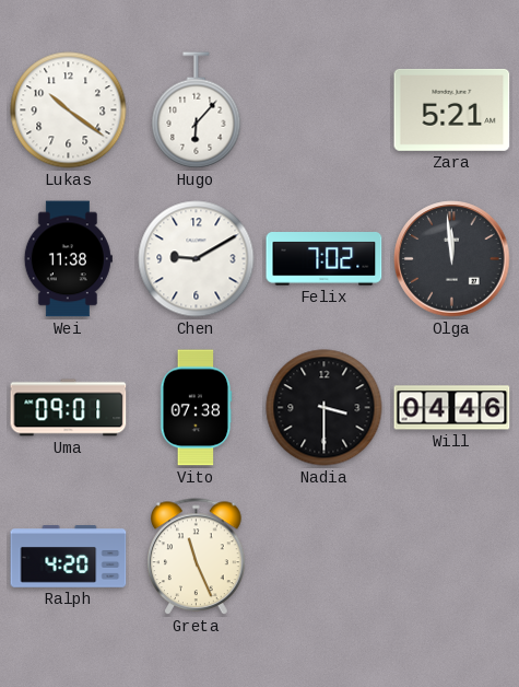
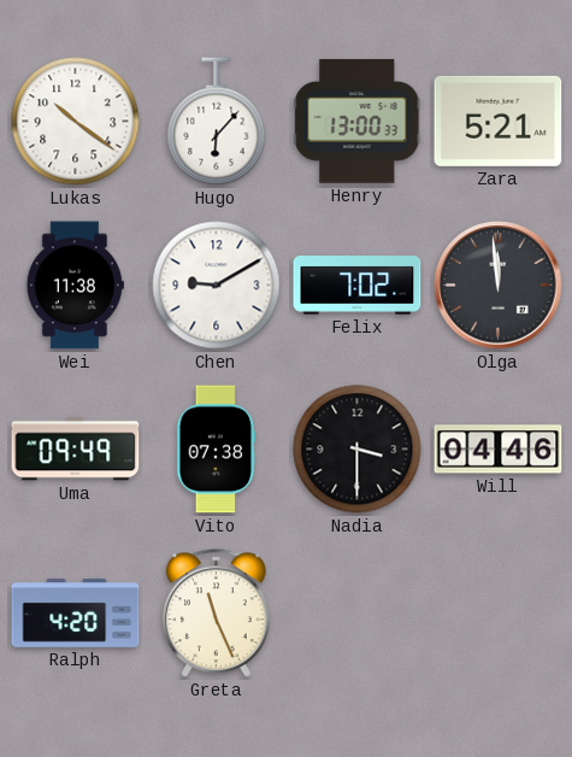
Henry: none -> 13:00 (358, 122)
Uma: 09:01 -> 09:49 (76, 450)
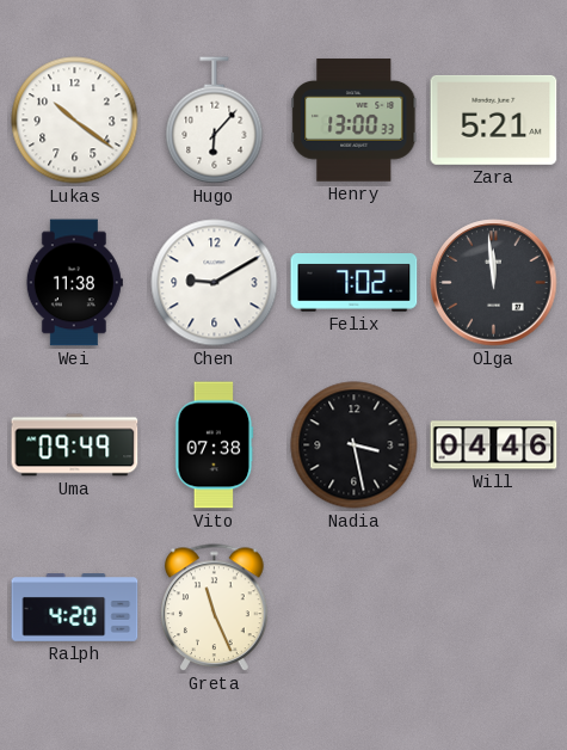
Nadia: 3:30 -> 3:28 (355, 445)
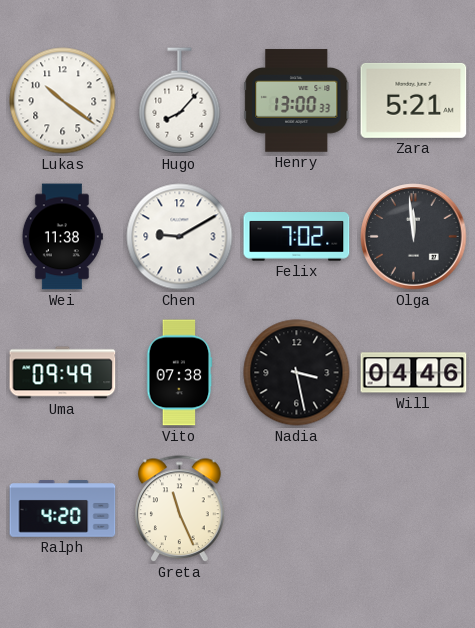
Hugo: 6:07 -> 8:07 (180, 101)
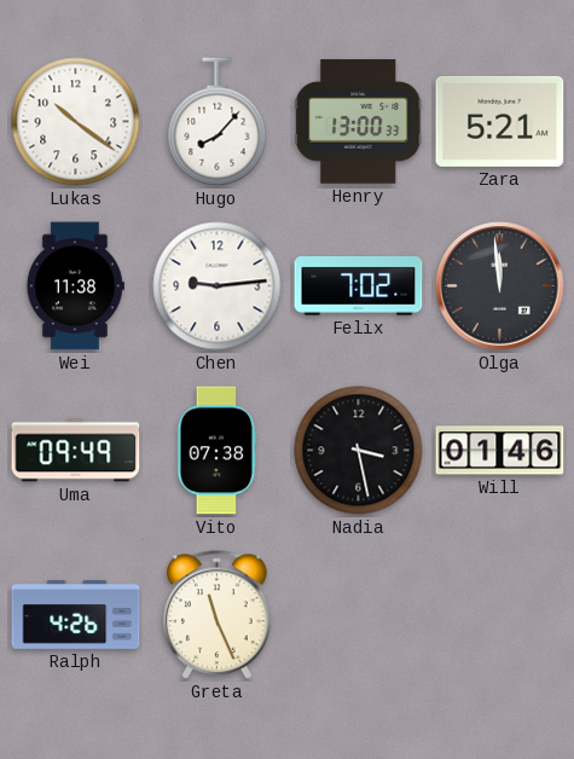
Chen: 9:10 -> 9:14 (218, 286)
Will: 04:46 -> 01:46 (500, 451)
Ralph: 4:20 -> 4:26 (76, 615)
